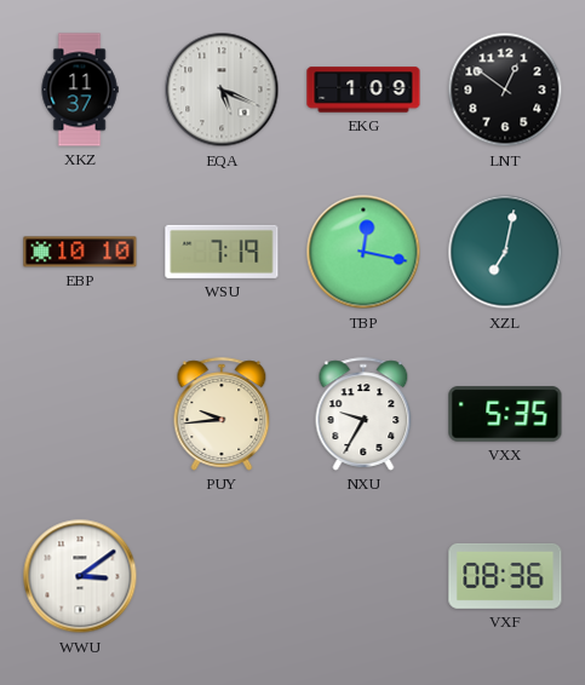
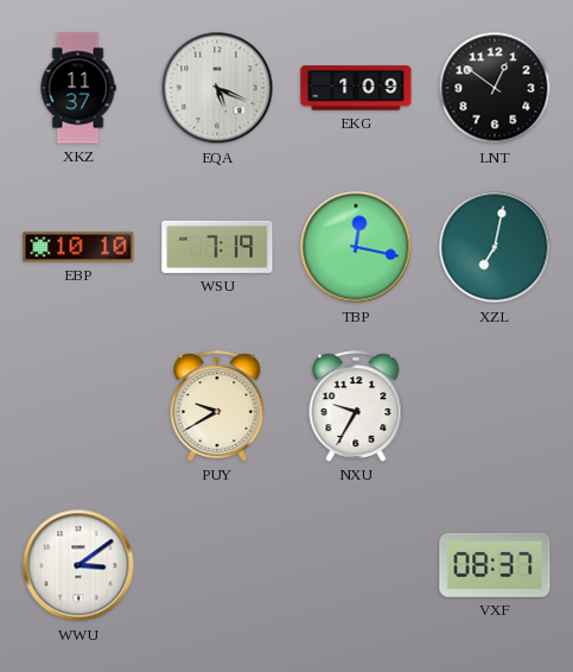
PUY: 9:44 -> 9:40 (217, 406)
VXX: 5:35 -> none (505, 414)
VXF: 08:36 -> 08:37 (495, 565)
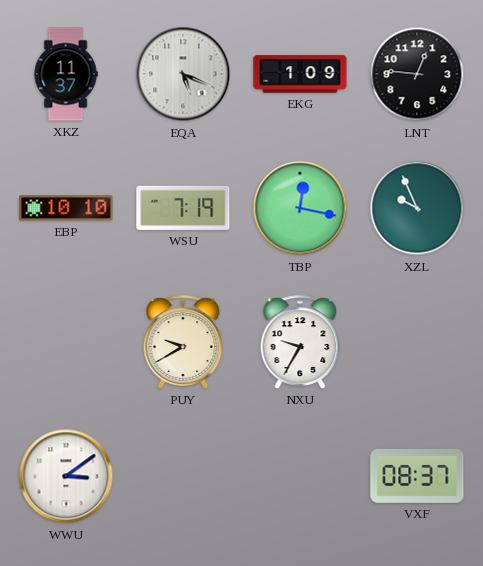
LNT: 12:51 -> 12:46 (417, 74)
XZL: 7:02 -> 9:56 (417, 208)
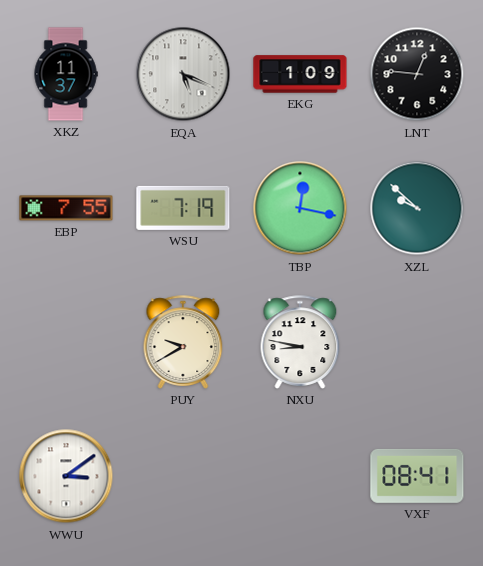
EBP: 10:10 -> 7:55 (66, 208)
XZL: 9:56 -> 9:52 (417, 208)
NXU: 9:35 -> 8:47 (300, 342)
VXF: 08:37 -> 08:41 (417, 476)
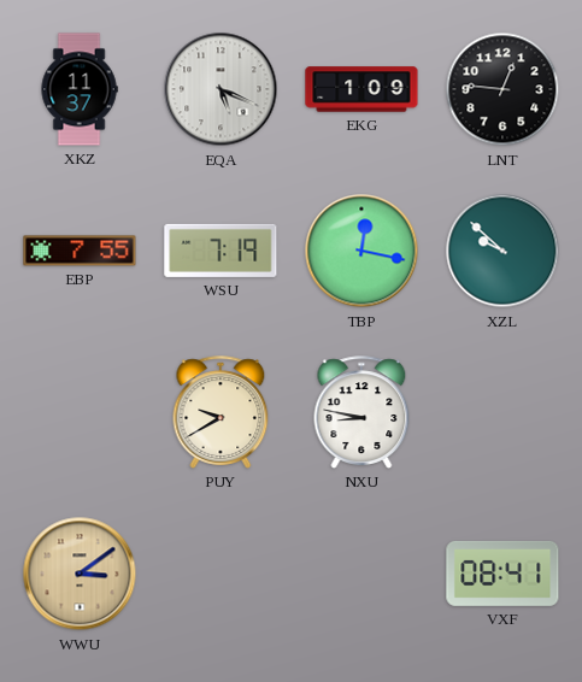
WWU dial: white -> champagne (80, 574)
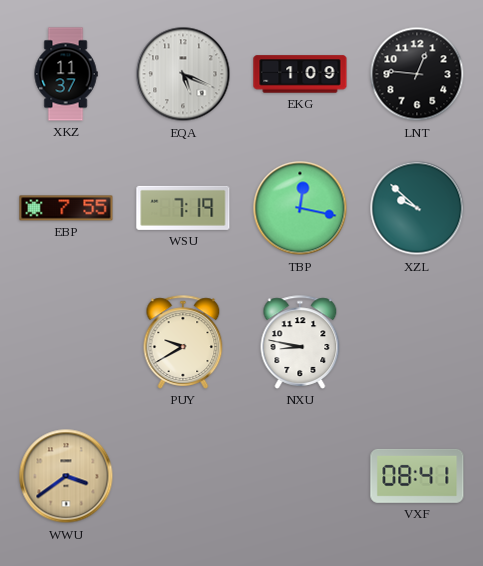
WWU: 3:09 -> 3:39 (66, 476)
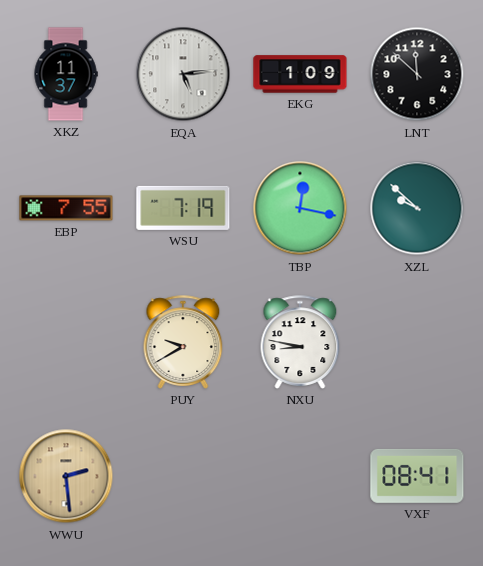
EQA: 5:19 -> 5:14 (183, 74)
LNT: 12:46 -> 11:52 (417, 74)
WWU: 3:39 -> 2:29 (66, 476)
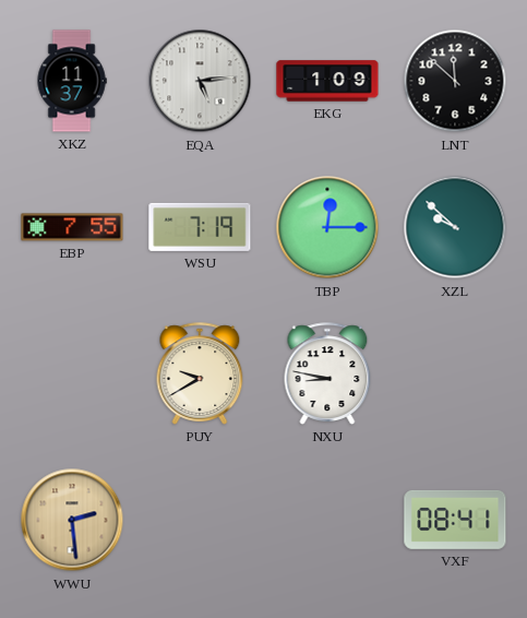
TBP: 12:17 -> 12:15 (327, 227)
